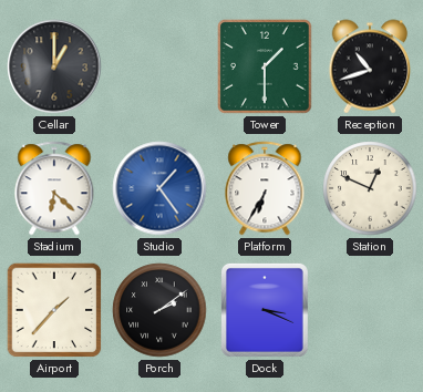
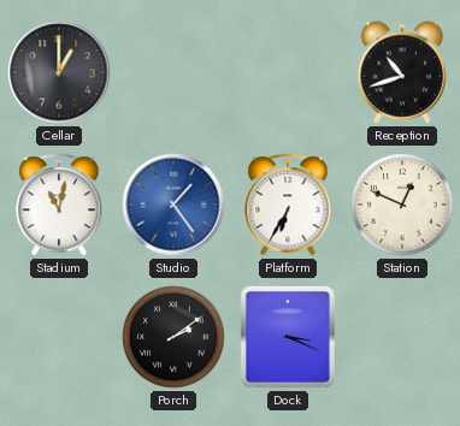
Tower: 1:30 -> none (265, 66)
Stadium: 6:22 -> 11:02 (59, 205)
Airport: 1:37 -> none (54, 310)
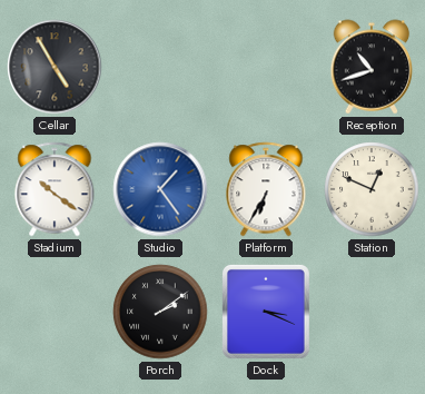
Cellar: 1:00 -> 4:55 (55, 67)
Stadium: 11:02 -> 10:21 (55, 189)
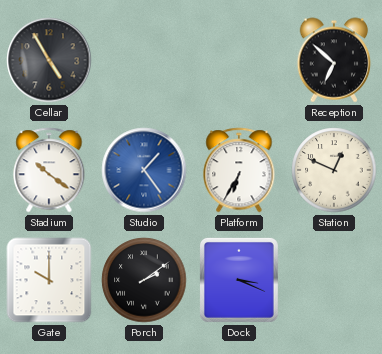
Reception: 10:42 -> 6:52 (334, 60)
Gate: none -> 10:00 (49, 280)
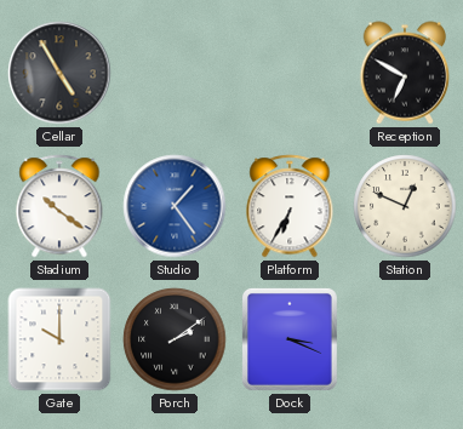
Reception: 6:52 -> 6:50 (405, 73)
